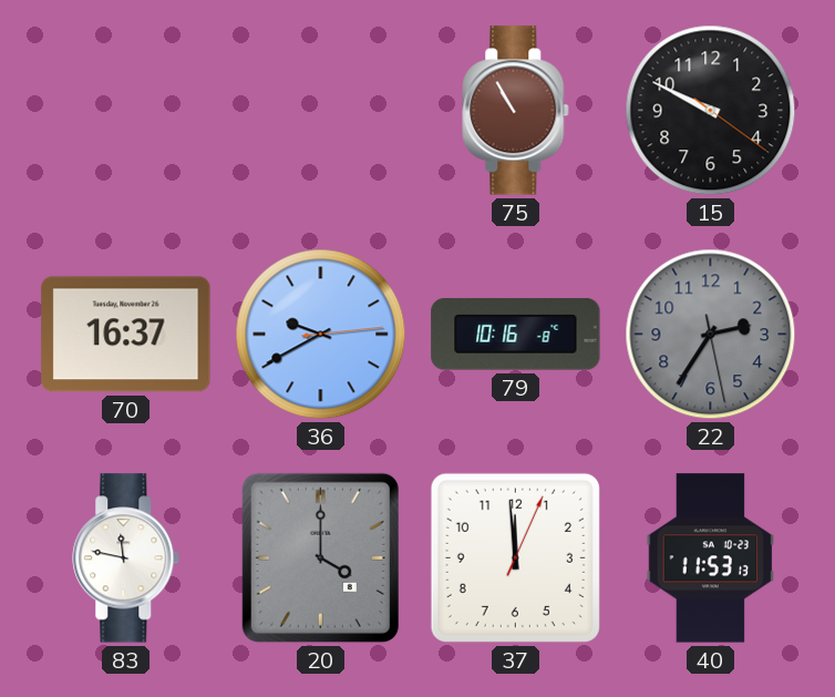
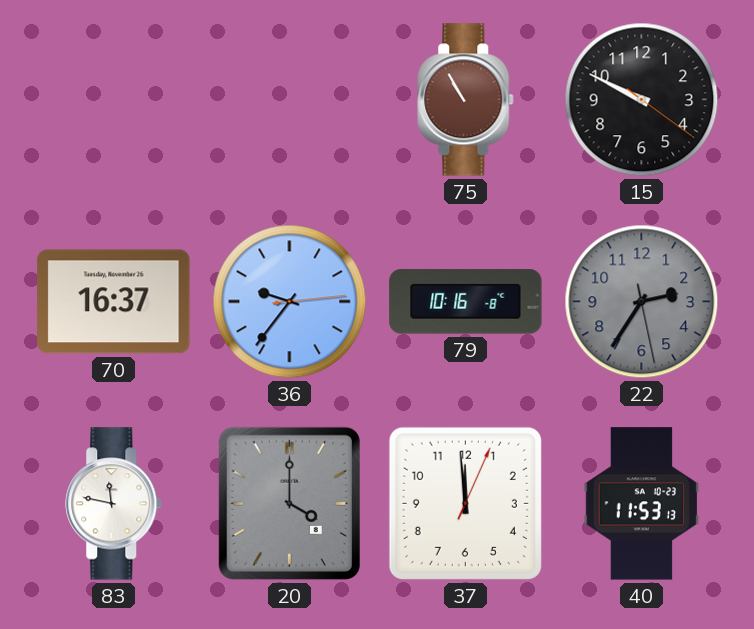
36: 9:40 -> 9:36 (290, 302)
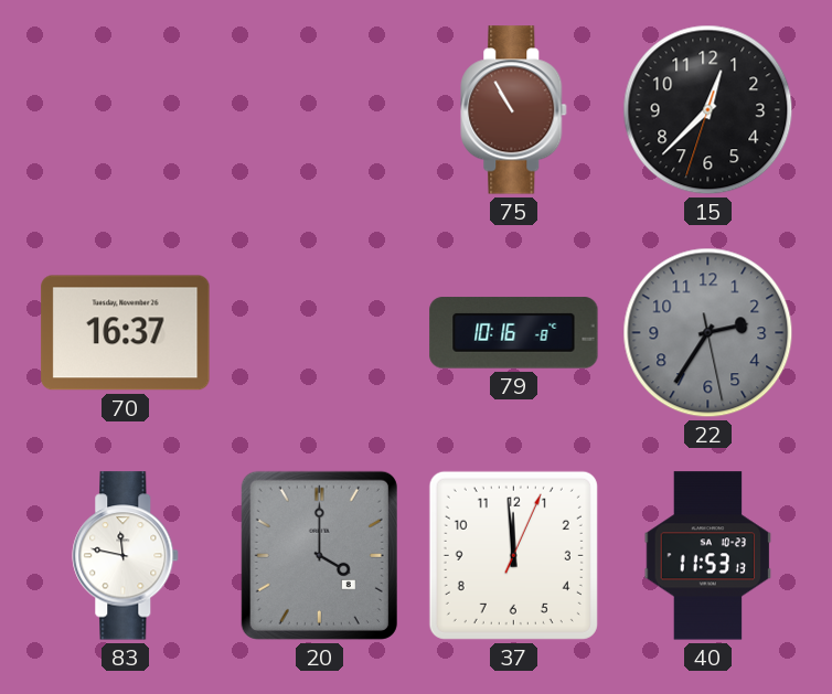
15: 9:49 -> 12:37 (708, 110)
36: 9:36 -> none (290, 302)
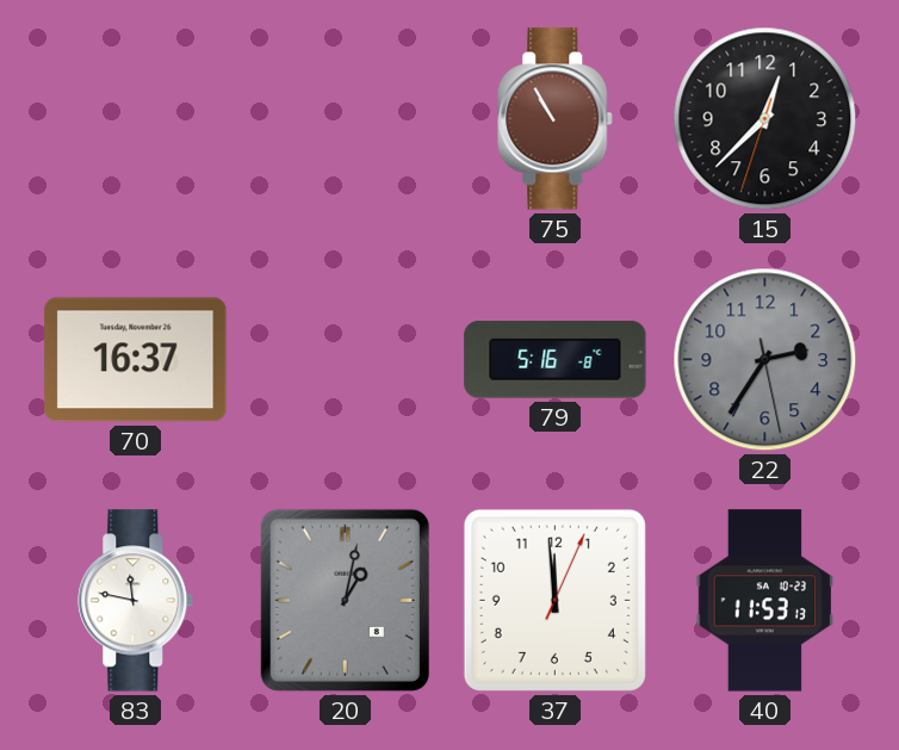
79: 10:16 -> 5:16 (556, 360)
20: 4:00 -> 1:02 (345, 600)
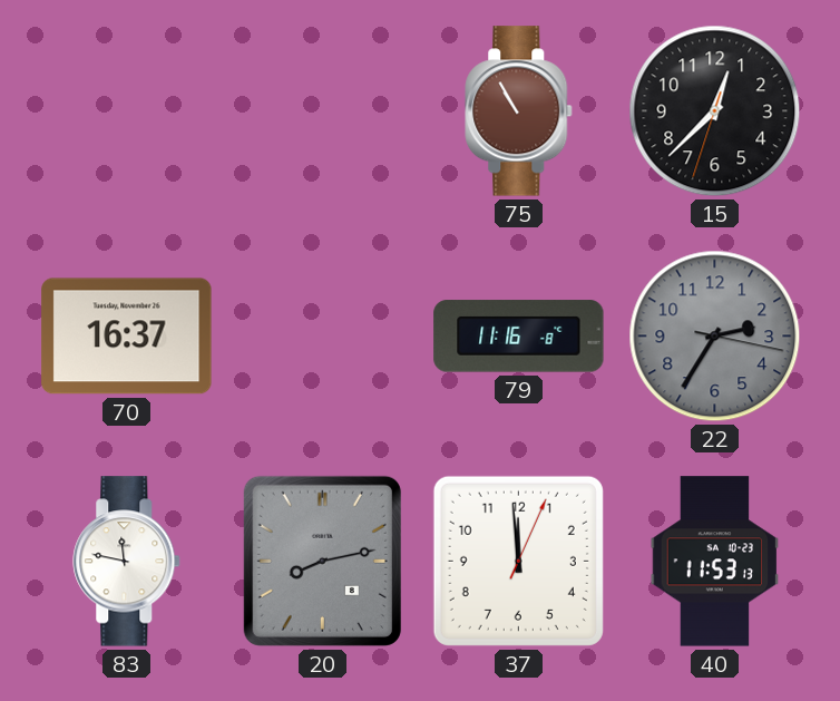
79: 5:16 -> 11:16 (519, 337)
22: 2:35:28 -> 2:35:17 (715, 337)
20: 1:02 -> 8:13 (322, 561)
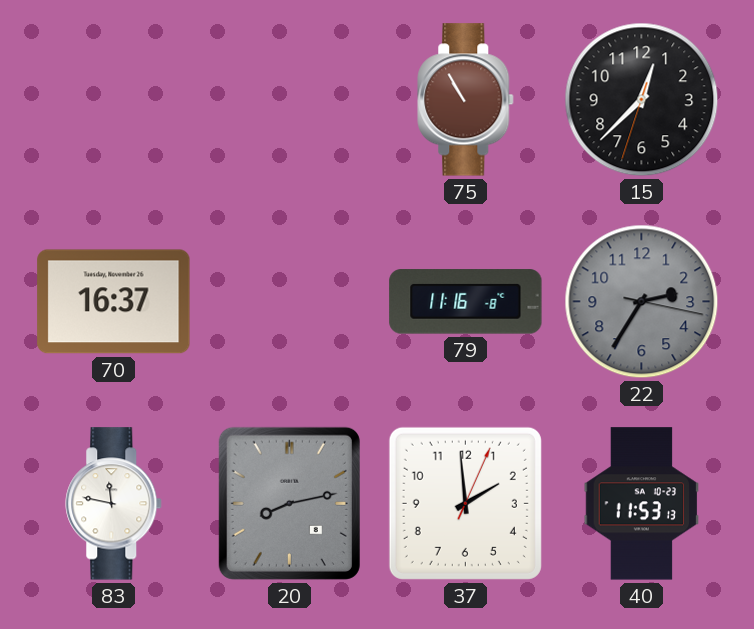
37: 11:59 -> 1:59 (465, 503)
